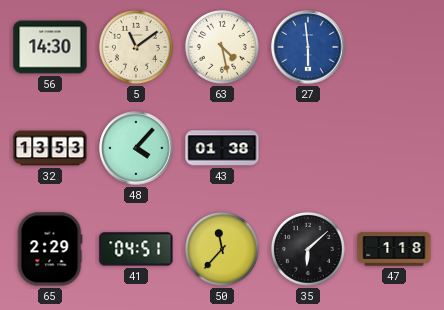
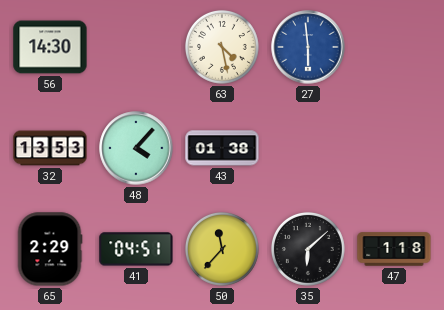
5: 11:09 -> none (136, 47)
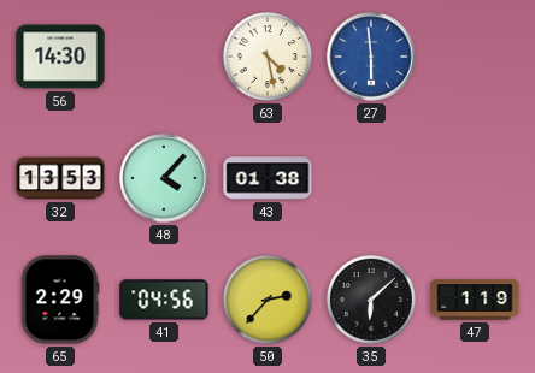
41: 04:51 -> 04:56 (164, 300)
50: 11:37 -> 2:37 (267, 300)
47: 1:18 -> 1:19 (475, 300)
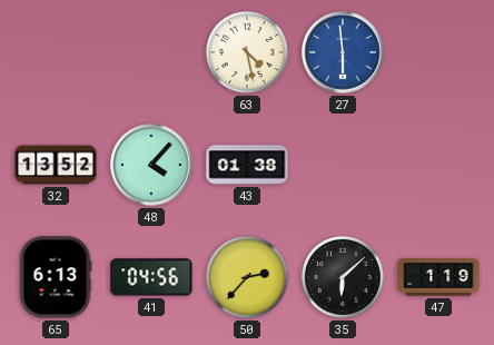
56: 14:30 -> none (60, 57)
32: 13:53 -> 13:52 (56, 165)
65: 2:29 -> 6:13 (56, 277)
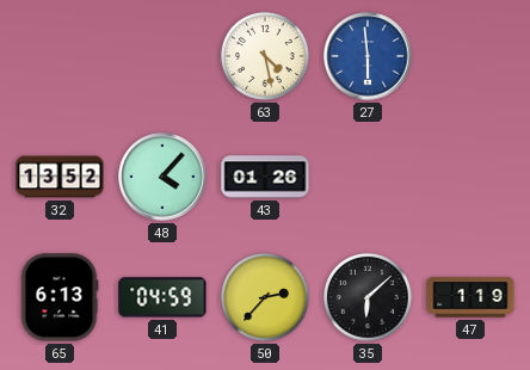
43: 01:38 -> 01:26 (265, 177)
41: 04:56 -> 04:59 (162, 297)
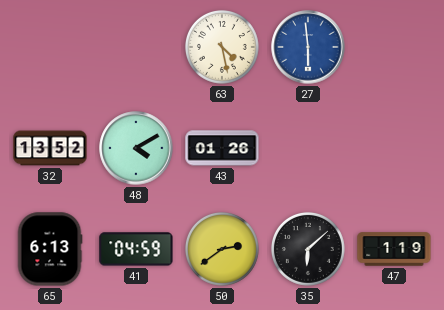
48: 4:07 -> 4:10 (136, 148)
50: 2:37 -> 2:39 (222, 249)
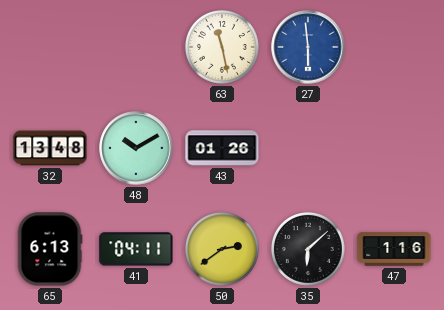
63: 4:28 -> 11:28 (222, 47)
32: 13:52 -> 13:48 (50, 148)
48: 4:10 -> 10:10 (136, 148)
41: 04:59 -> 04:11 (136, 249)
47: 1:19 -> 1:16 (394, 249)
